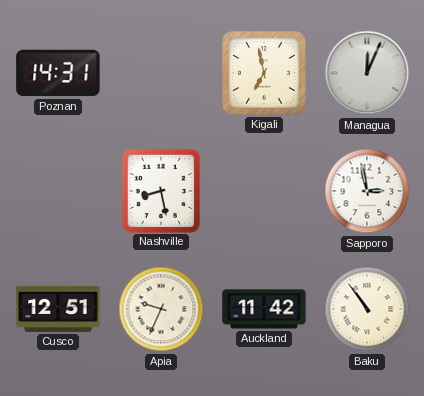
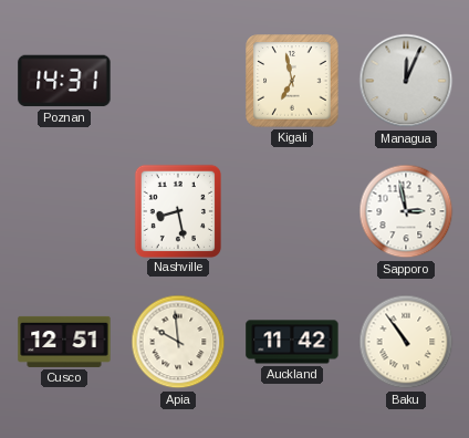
Apia: 9:34 -> 9:59 (178, 342)
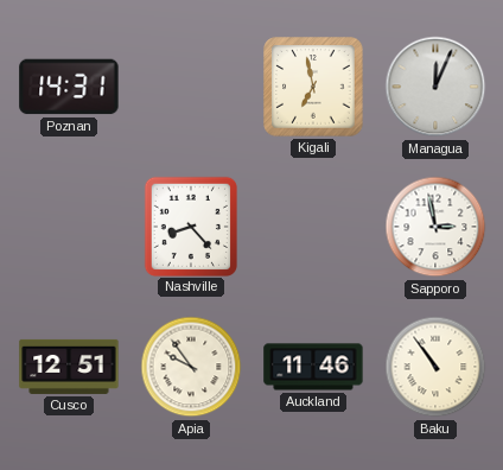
Nashville: 8:28 -> 8:23 (190, 226)
Apia: 9:59 -> 9:54 (191, 367)
Auckland: 11:42 -> 11:46 (313, 367)
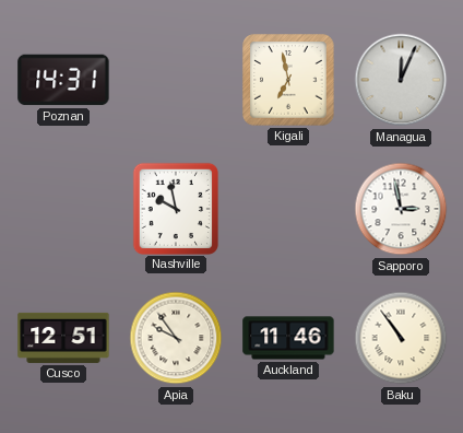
Nashville: 8:23 -> 9:58 (175, 208)
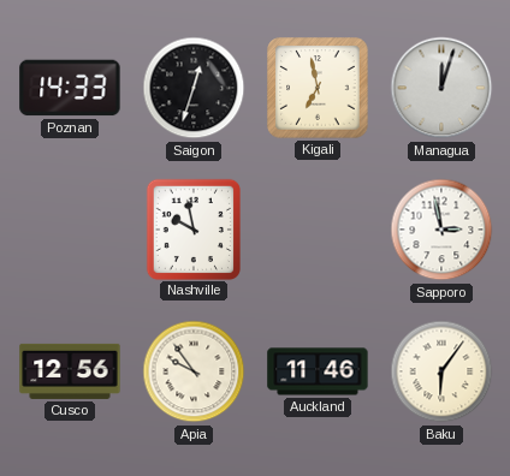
Poznan: 14:31 -> 14:33 (70, 88)
Saigon: none -> 12:33 (194, 88)
Managua: 12:04 -> 12:03 (441, 88)
Cusco: 12:51 -> 12:56 (70, 371)
Baku: 10:54 -> 6:06 (441, 371)
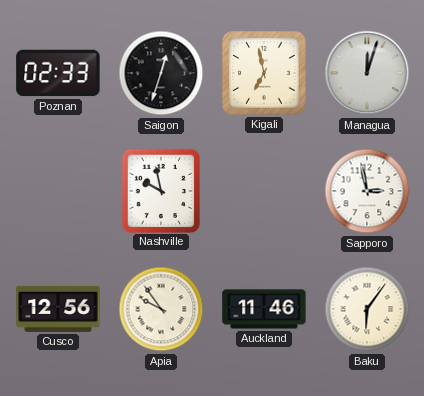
Poznan: 14:33 -> 02:33 (58, 73)
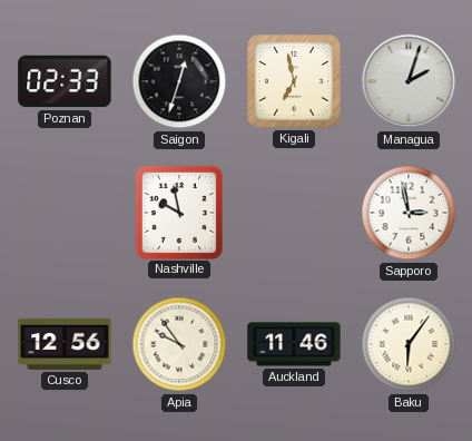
Managua: 12:03 -> 2:03 (409, 81)
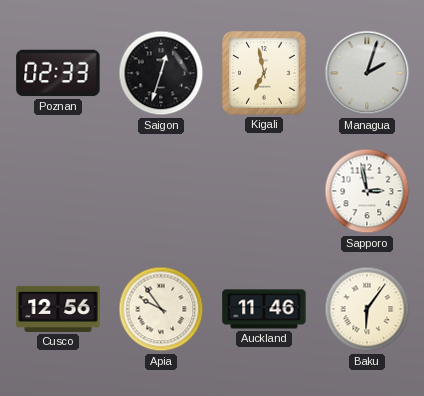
Nashville: 9:58 -> none (178, 212)
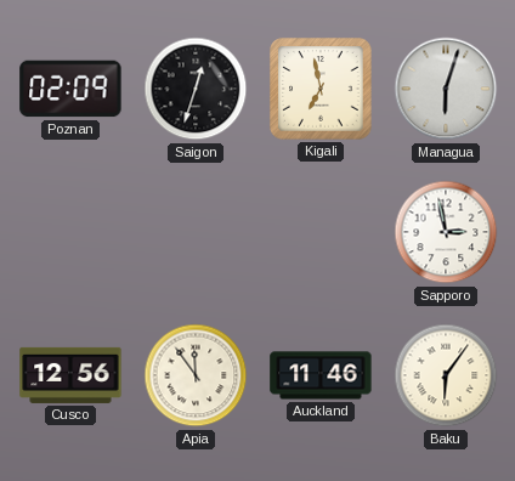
Poznan: 02:33 -> 02:09 (70, 89)
Managua: 2:03 -> 6:03 (446, 89)
Apia: 9:54 -> 11:54 (196, 375)
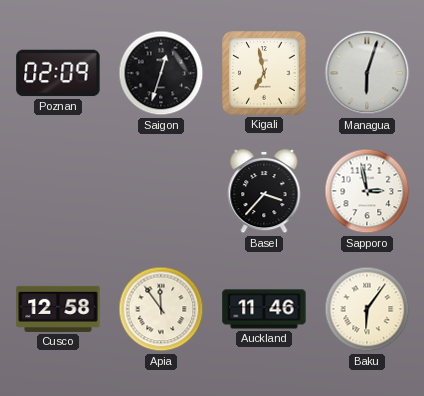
Basel: none -> 3:37 (264, 191)
Cusco: 12:56 -> 12:58 (58, 309)
